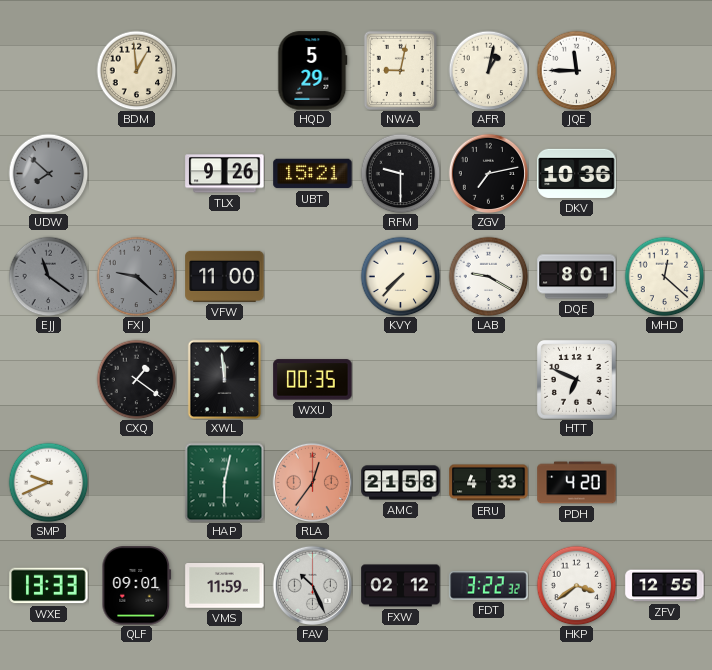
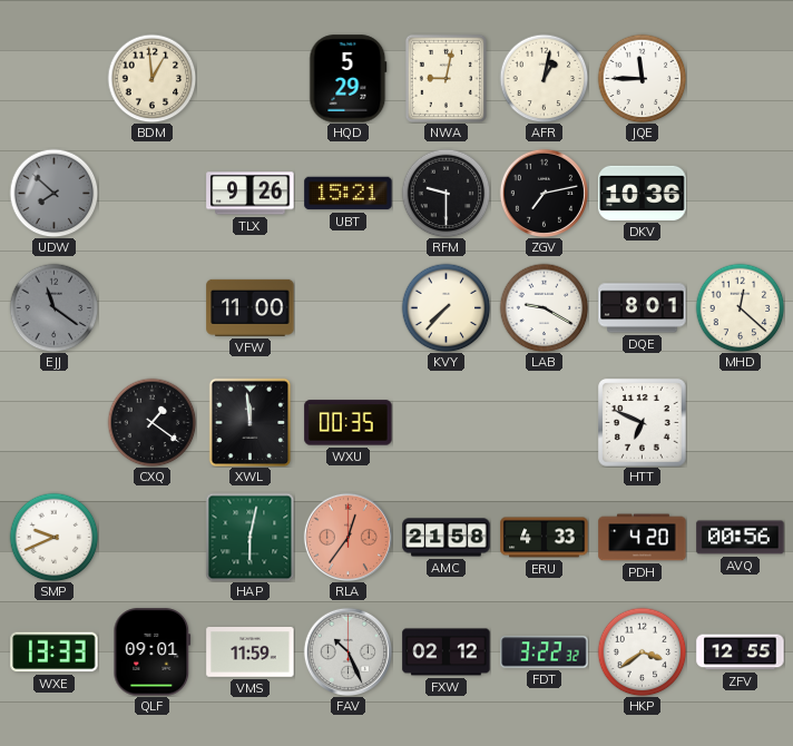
FXJ: 9:22 -> none (136, 276)
AVQ: none -> 00:56 (741, 538)
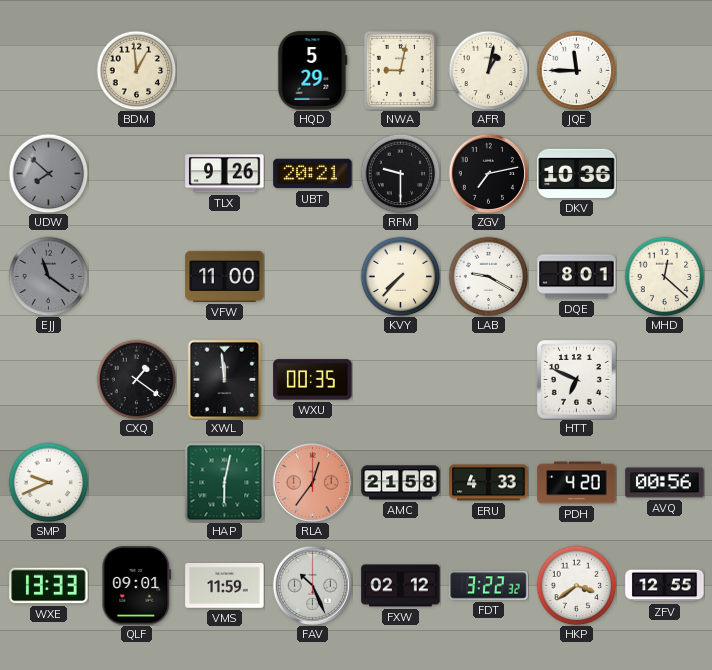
UBT: 15:21 -> 20:21 (313, 174)
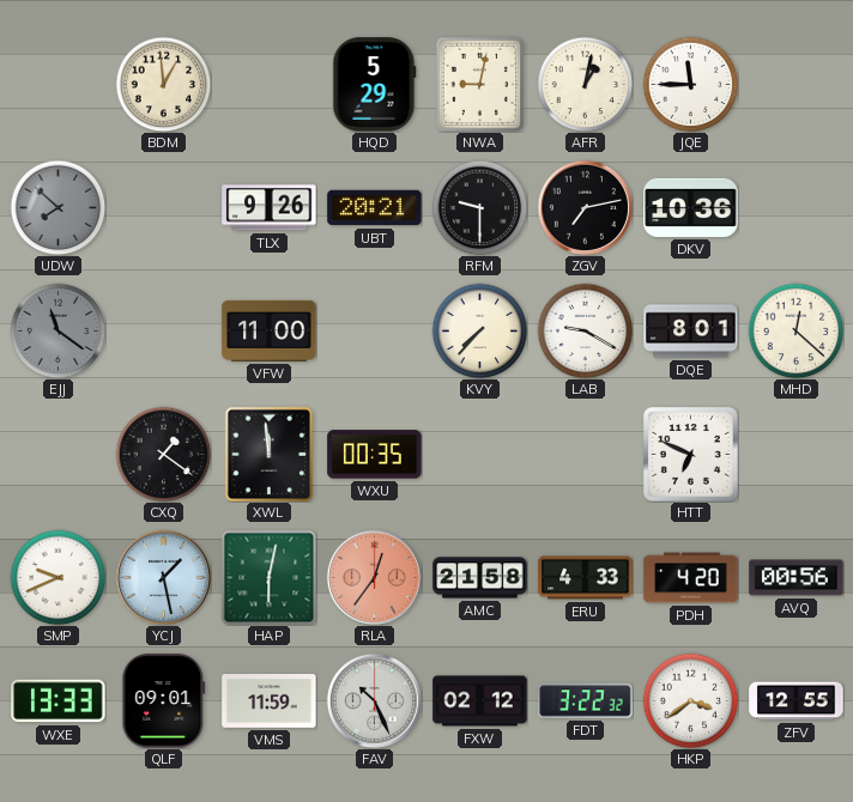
YCJ: none -> 1:28 (163, 577)
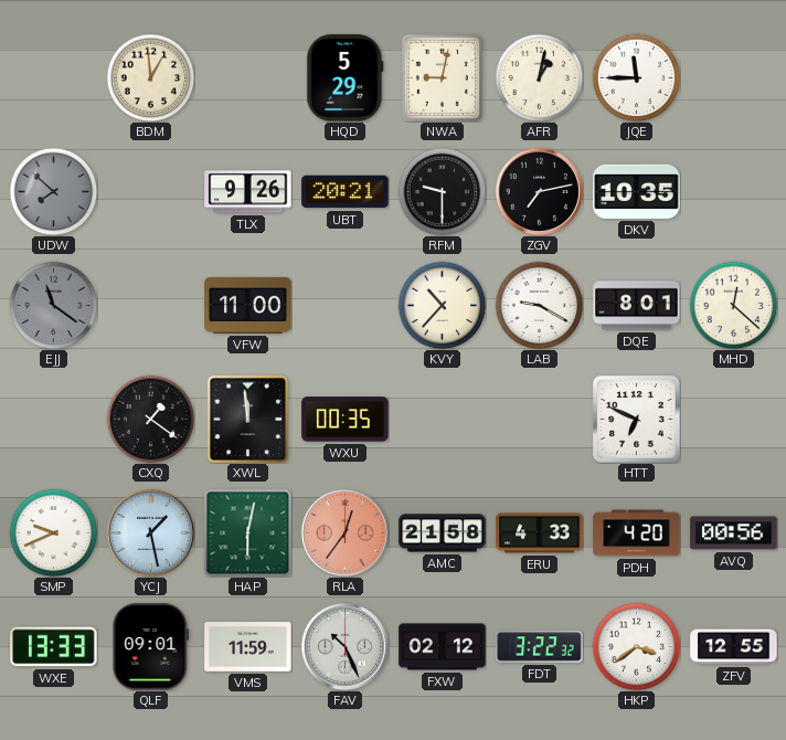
DKV: 10:36 -> 10:35 (637, 191)
KVY: 7:37 -> 10:37 (442, 305)
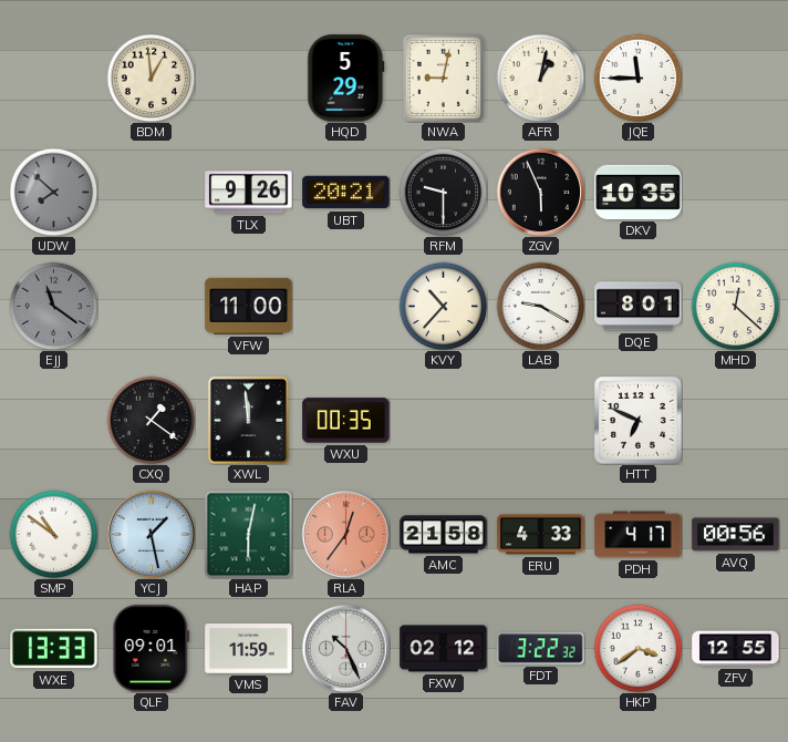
ZGV: 7:13 -> 5:56 (540, 192)
SMP: 9:41 -> 10:51 (53, 534)
PDH: 4:20 -> 4:17 (639, 535)
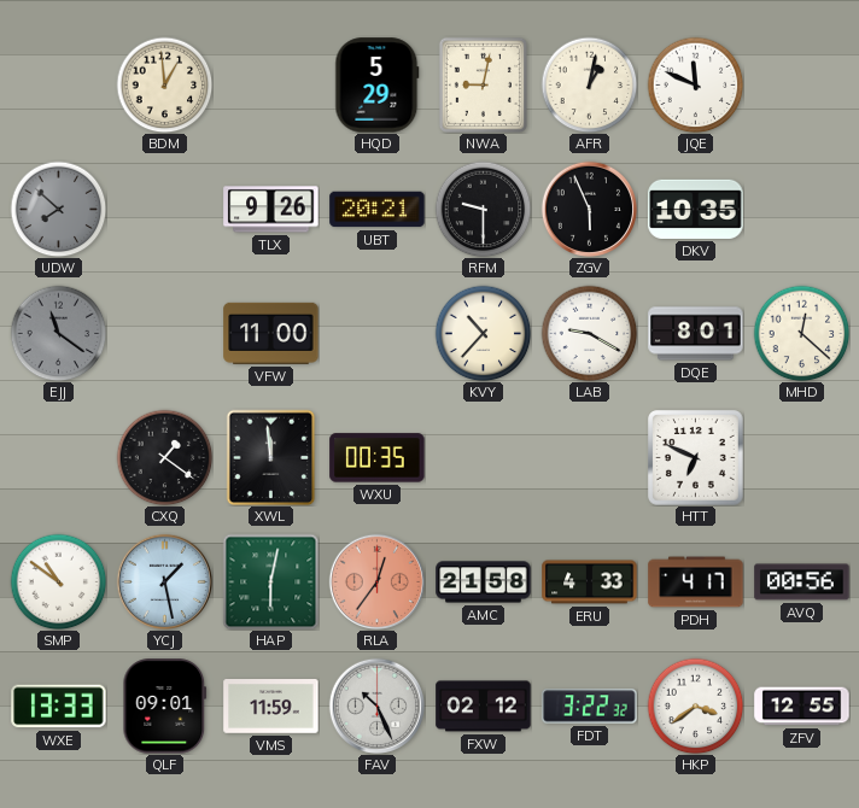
JQE: 11:45 -> 11:49 (695, 84)
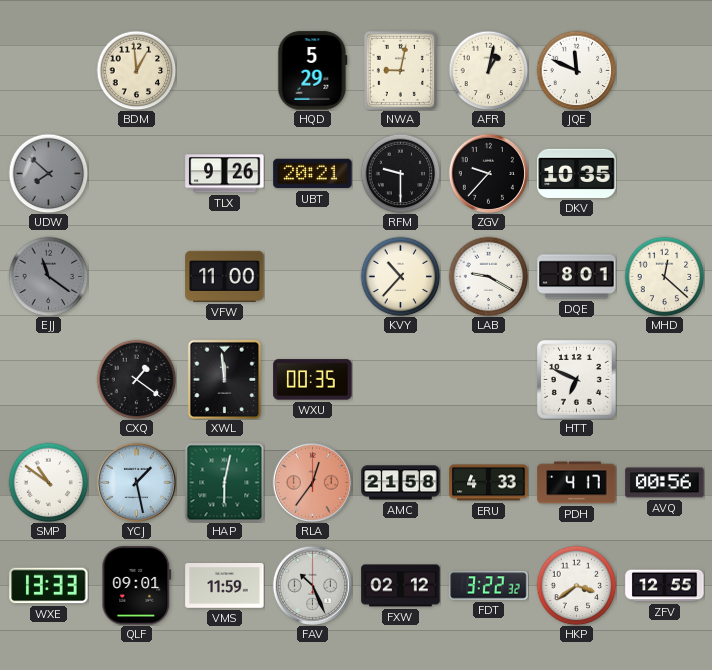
ZGV: 5:56 -> 9:37 (488, 173)
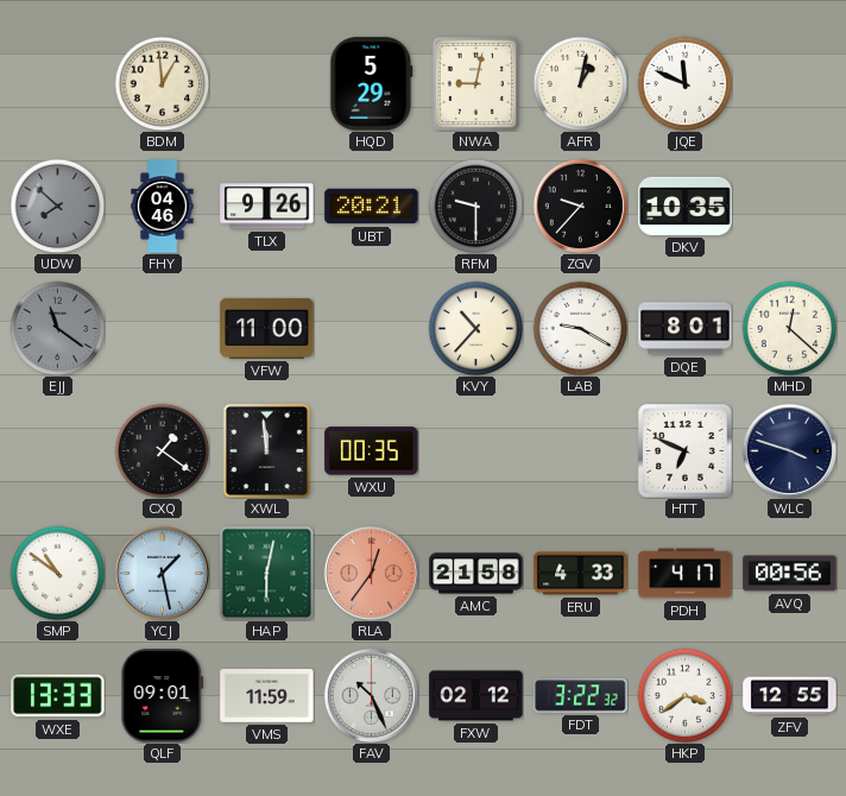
FHY: none -> 04:46 (163, 207)
WLC: none -> 3:48 (789, 450)
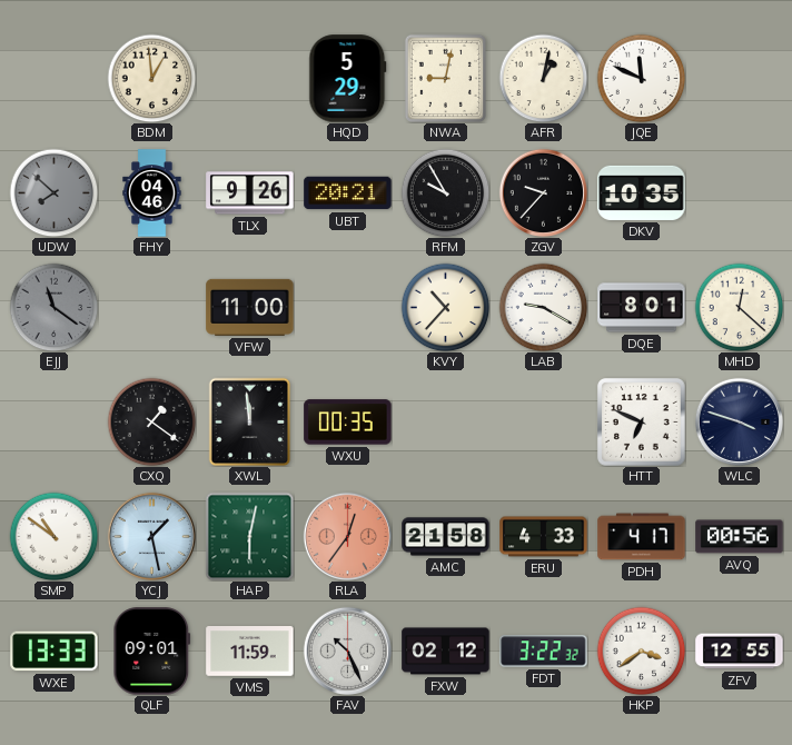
RFM: 9:30 -> 9:55 (445, 192)
